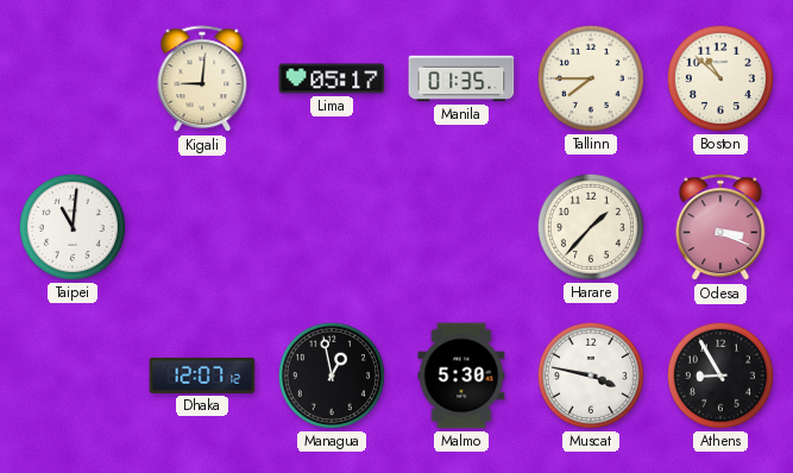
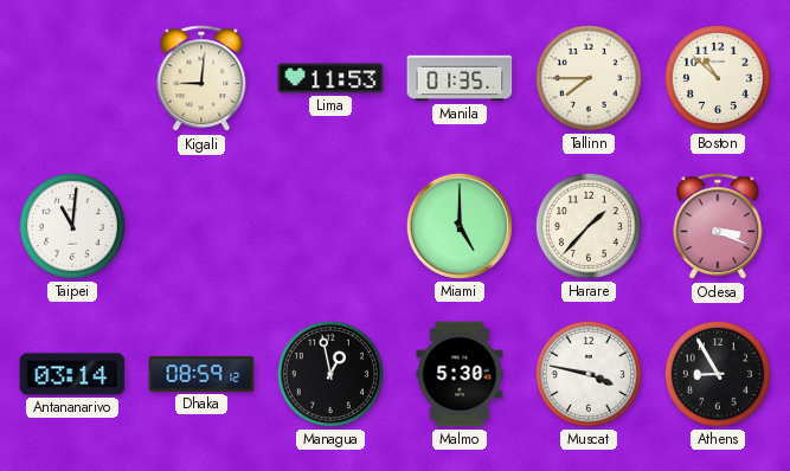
Lima: 05:17 -> 11:53 (330, 78)
Miami: none -> 5:00 (460, 226)
Antananarivo: none -> 03:14 (72, 374)
Dhaka: 12:07 -> 08:59 (201, 374)
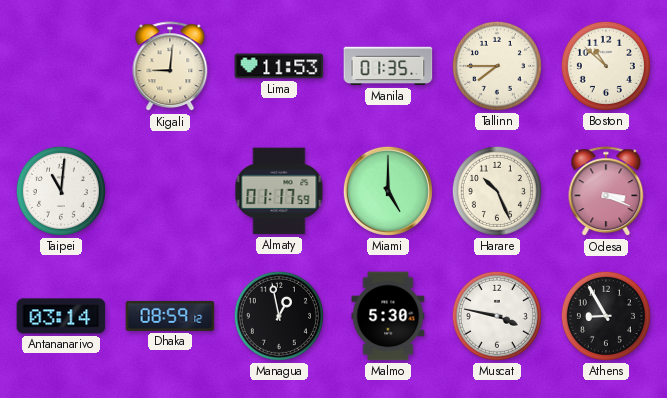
Almaty: none -> 01:17 (279, 191)
Harare: 1:37 -> 10:26 (497, 191)
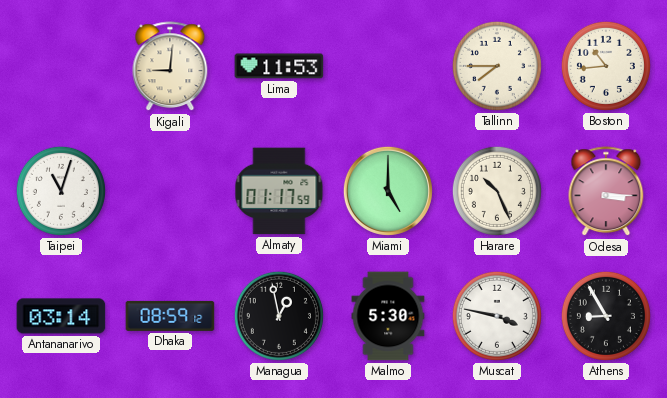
Manila: 01:35 -> none (388, 66)
Boston: 10:52 -> 10:44 (606, 66)
Taipei: 11:01 -> 11:03 (61, 191)
Odesa: 3:19 -> 3:15 (606, 192)
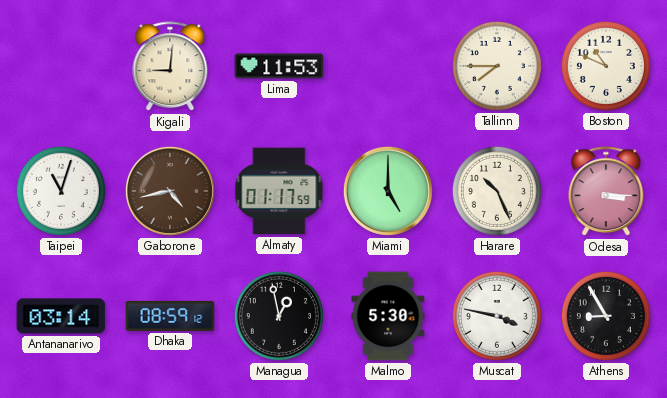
Boston: 10:44 -> 10:49 (606, 66)
Gaborone: none -> 4:43 (170, 191)
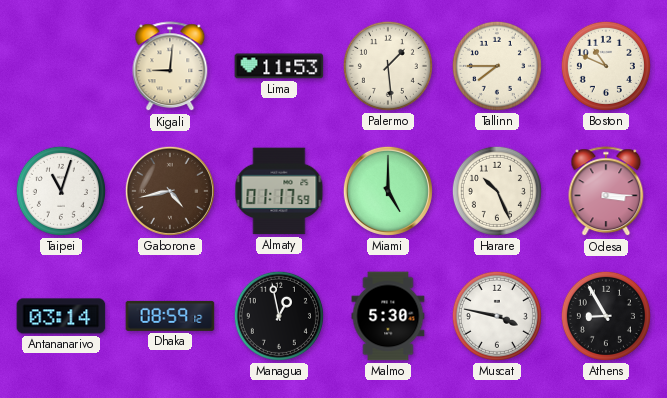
Palermo: none -> 1:29 (388, 66)
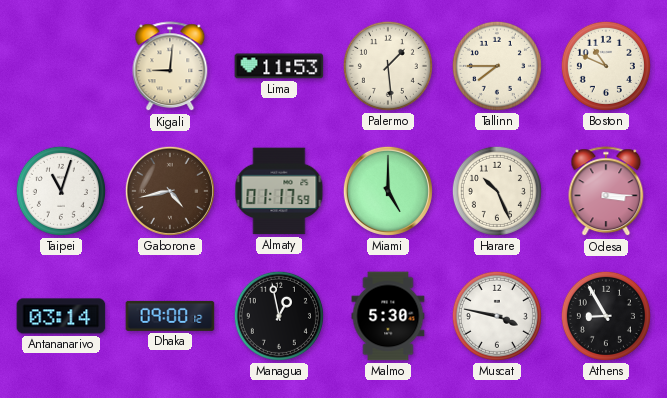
Dhaka: 08:59 -> 09:00 (170, 316)
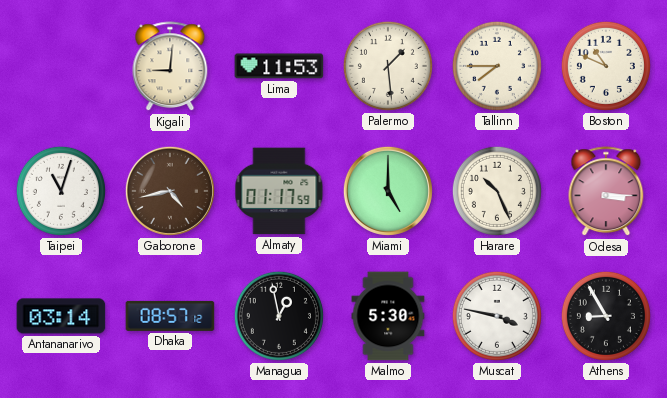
Dhaka: 09:00 -> 08:57 (170, 316)
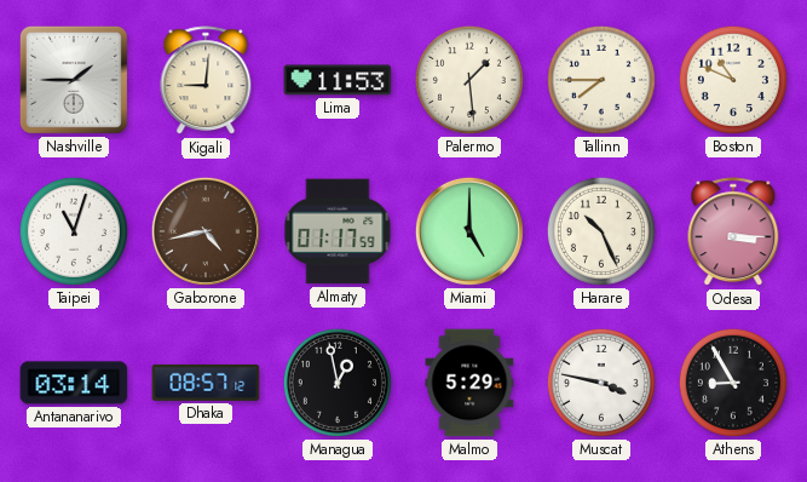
Nashville: none -> 1:45 (74, 80)
Malmo: 5:30 -> 5:29 (469, 383)
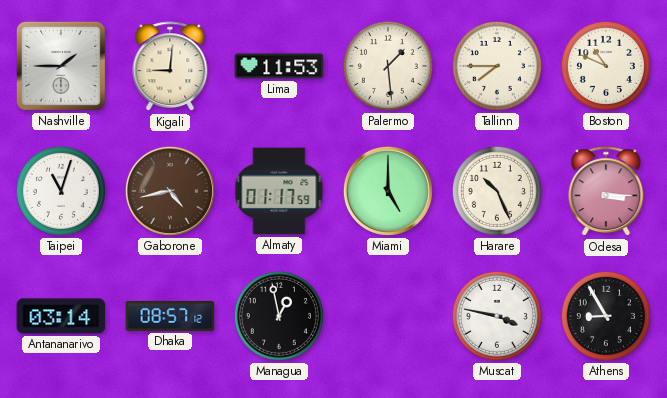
Malmo: 5:29 -> none (469, 383)
